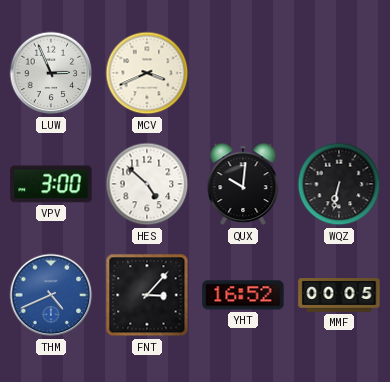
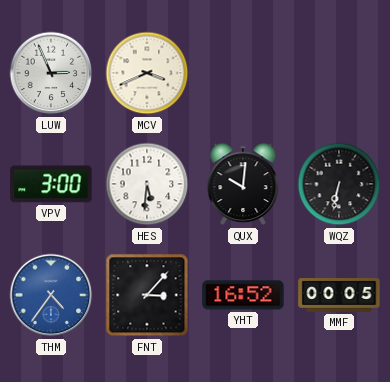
HES: 4:52 -> 5:31 (147, 184)
THM: 4:41 -> 4:36 (51, 295)
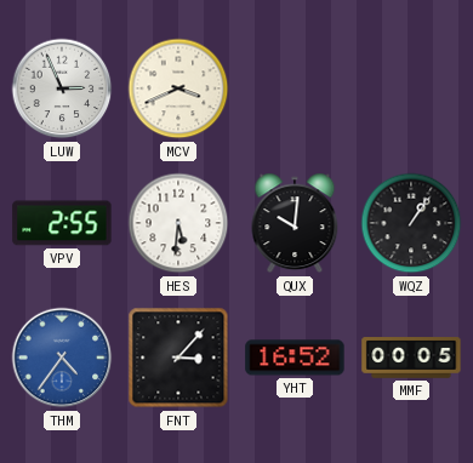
VPV: 3:00 -> 2:55 (62, 223)
WQZ: 6:32 -> 1:06 (411, 223)
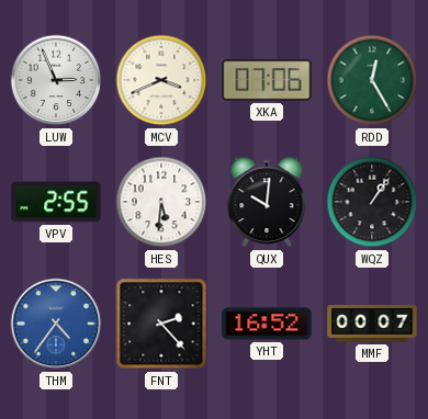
XKA: none -> 07:06 (267, 80)
RDD: none -> 12:25 (372, 80)
FNT: 3:07 -> 2:23 (161, 324)
MMF: 00:05 -> 00:07 (372, 324)
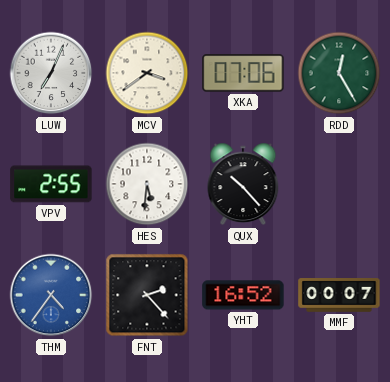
LUW: 2:56 -> 7:04 (51, 73)
MCV: 3:41 -> 3:39 (147, 73)
QUX: 10:01 -> 10:23 (243, 184)
WQZ: 1:06 -> none (372, 202)
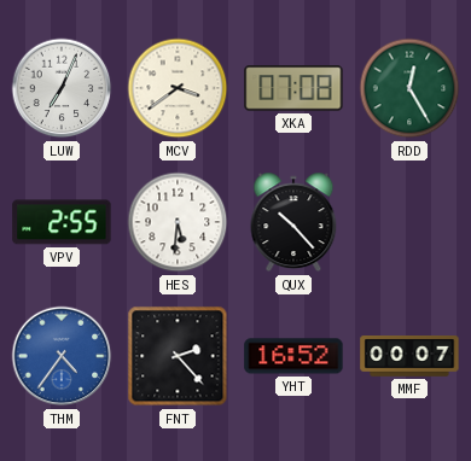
XKA: 07:06 -> 07:08 (293, 88)
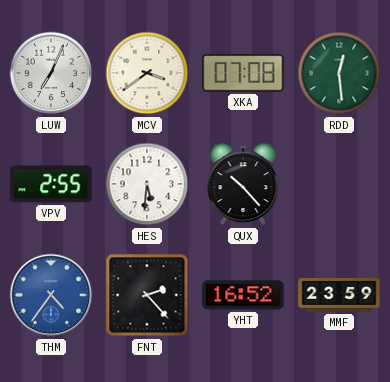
RDD: 12:25 -> 12:29 (339, 73)
MMF: 00:07 -> 23:59 (339, 295)
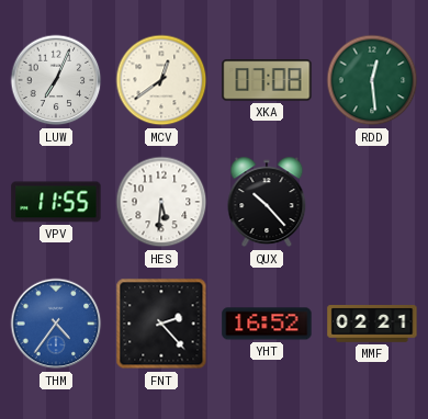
MCV: 3:39 -> 12:39 (161, 80)
VPV: 2:55 -> 11:55 (56, 202)
MMF: 23:59 -> 02:21 (372, 324)
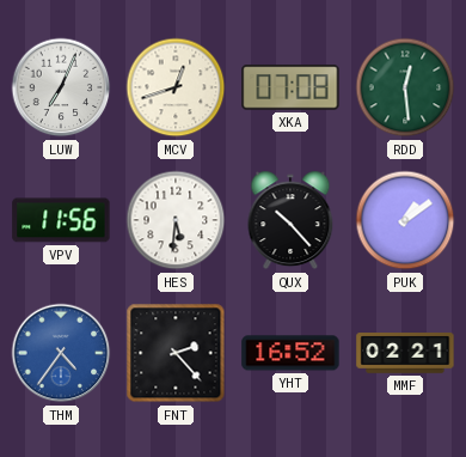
MCV: 12:39 -> 12:42 (176, 87)
VPV: 11:55 -> 11:56 (61, 220)
PUK: none -> 1:09 (405, 220)
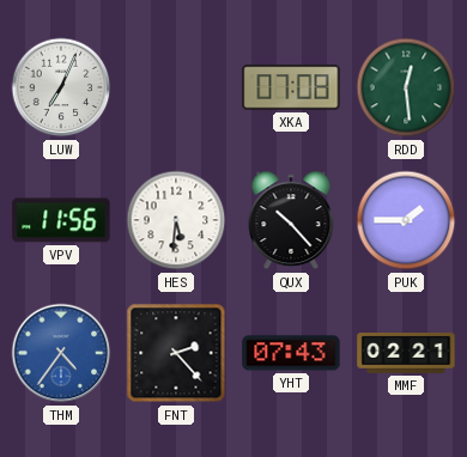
MCV: 12:42 -> none (176, 87)
PUK: 1:09 -> 1:45 (406, 220)
YHT: 16:52 -> 07:43 (291, 353)
